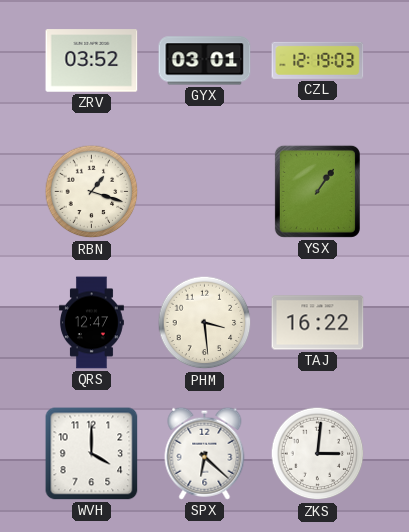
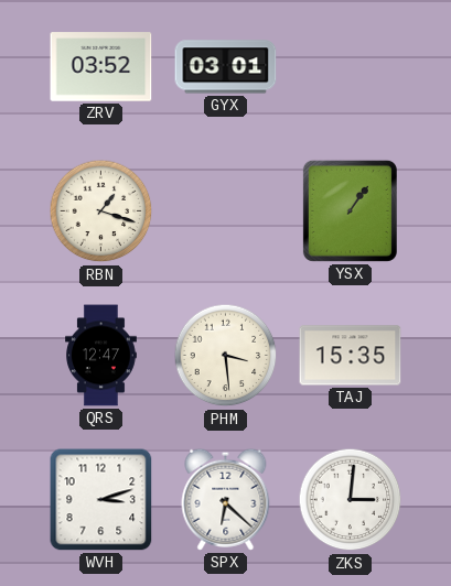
CZL: 12:19 -> none (318, 60)
TAJ: 16:22 -> 15:35 (351, 356)
WVH: 4:00 -> 3:12 (101, 500)
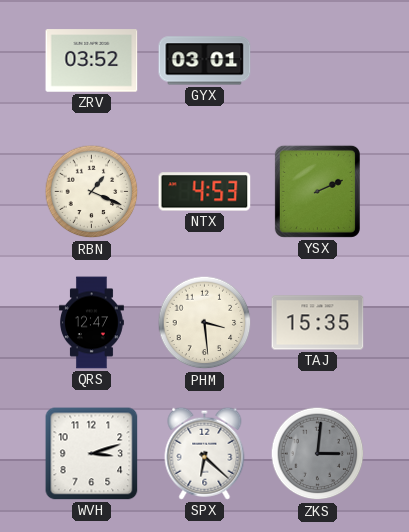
RBN: 1:18 -> 1:19 (92, 192)
NTX: none -> 4:53 (205, 192)
YSX: 1:06 -> 2:11 (317, 191)
ZKS dial: white -> grey (318, 454)
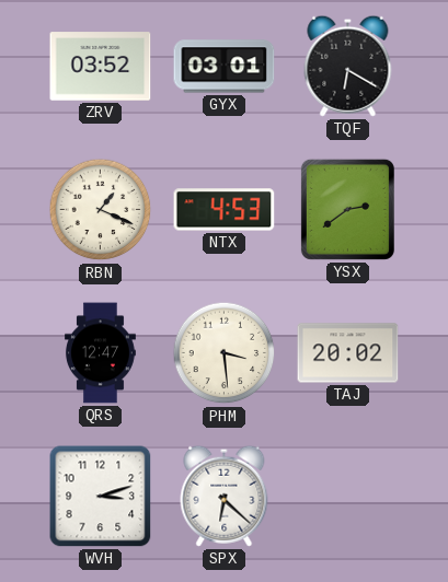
TQF: none -> 6:20 (348, 66)
YSX: 2:11 -> 2:39 (347, 209)
TAJ: 15:35 -> 20:02 (348, 353)
ZKS: 3:01 -> none (318, 454)
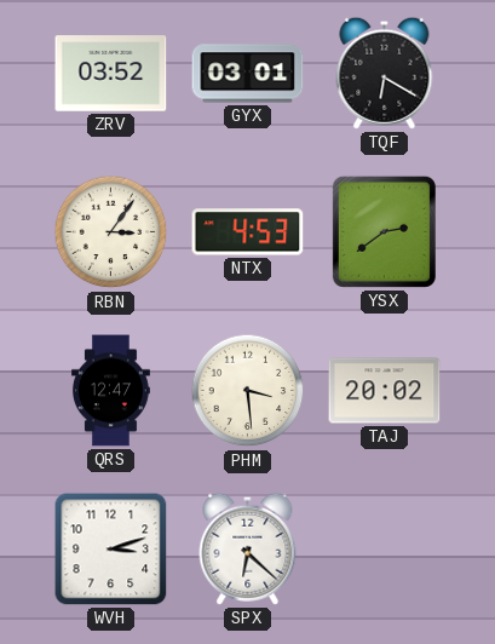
RBN: 1:19 -> 3:06 (111, 232)
